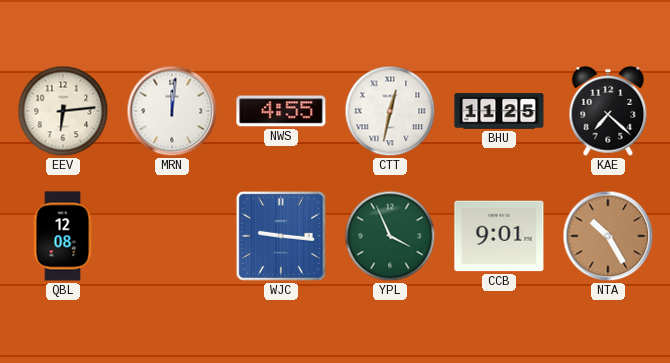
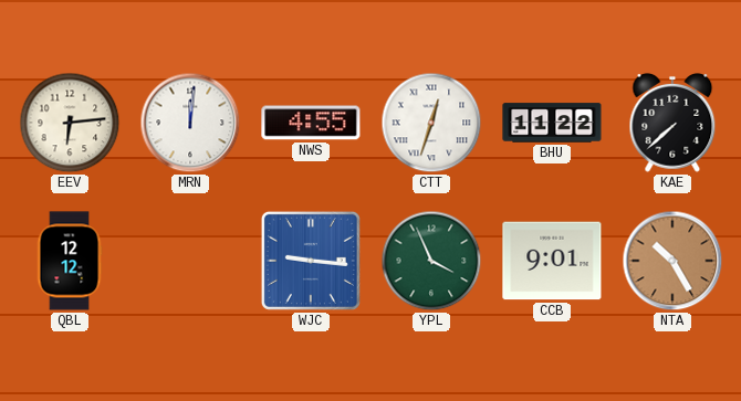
CTT: 12:32 -> 12:33 (431, 123)
BHU: 11:25 -> 11:22 (552, 123)
KAE: 7:22 -> 7:38 (672, 123)
QBL: 12:08 -> 12:12 (70, 261)
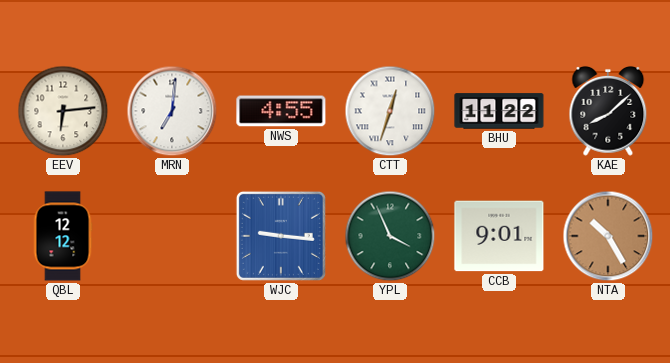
MRN: 12:01 -> 7:01 (172, 111)
KAE: 7:38 -> 8:08 (608, 111)
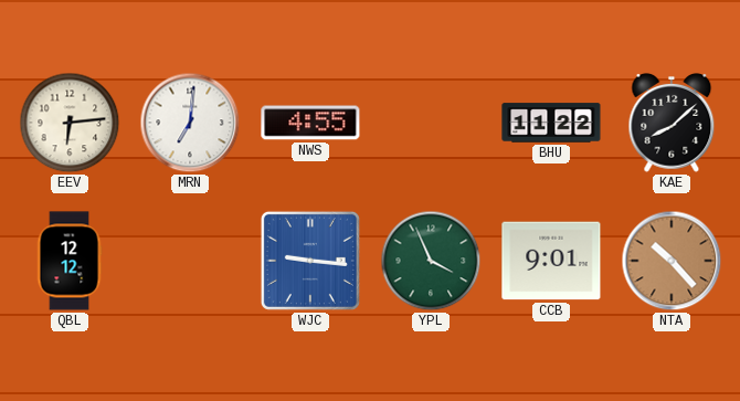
CTT: 12:33 -> none (390, 111)
NTA: 10:25 -> 10:23 (672, 261)
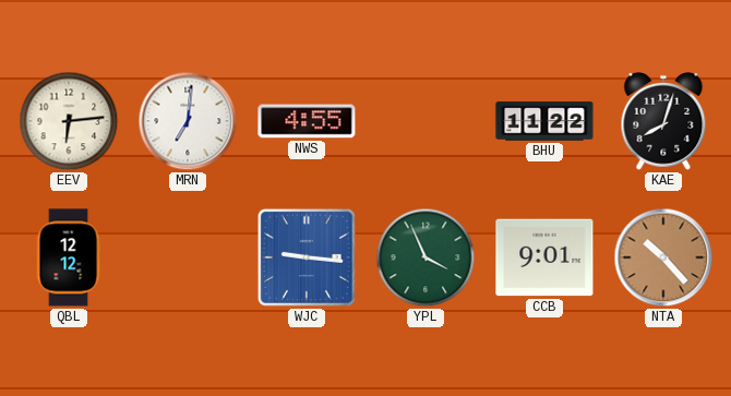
KAE: 8:08 -> 8:03 (663, 121)
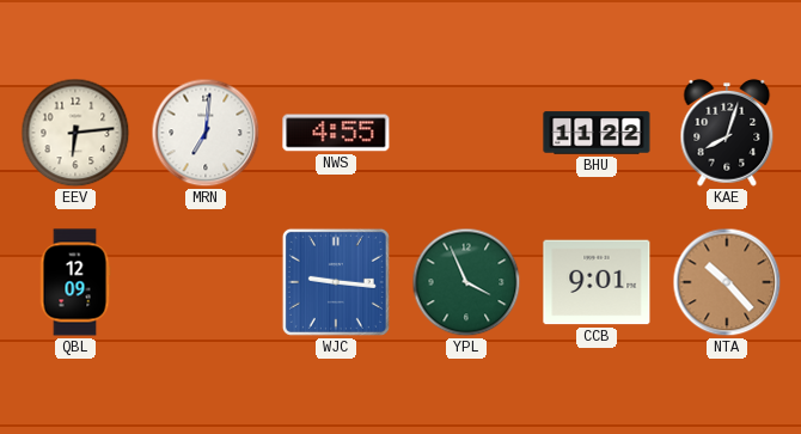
QBL: 12:12 -> 12:09 (75, 282)
